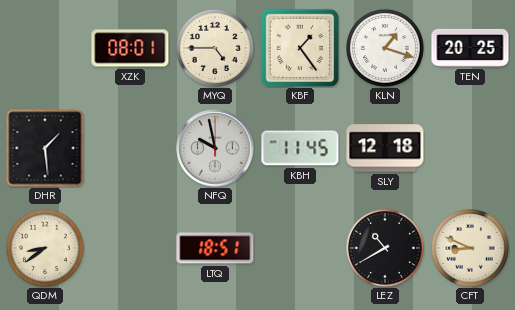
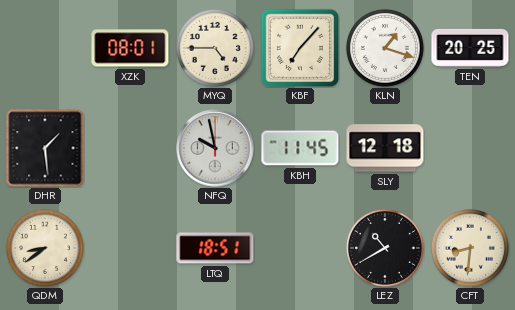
KBF: 1:24 -> 7:07 (299, 47)
CFT: 8:49 -> 8:31 (470, 248)
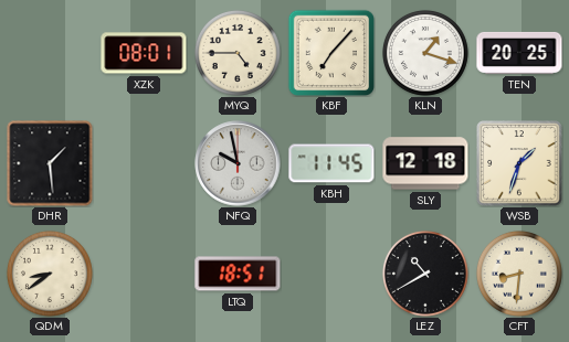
WSB: none -> 1:33 (519, 163)
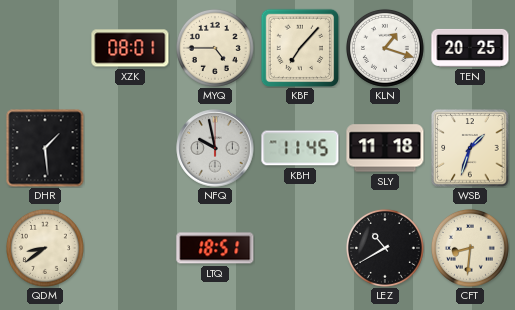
SLY: 12:18 -> 11:18 (385, 148)
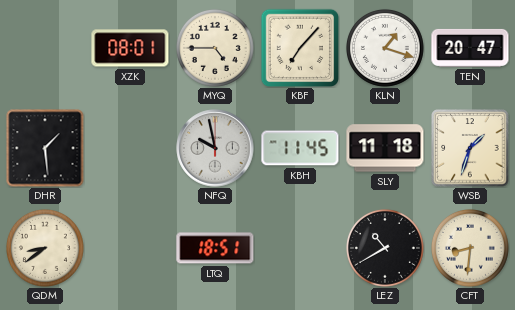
TEN: 20:25 -> 20:47 (470, 48)
